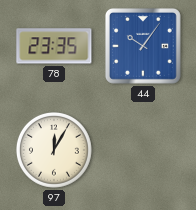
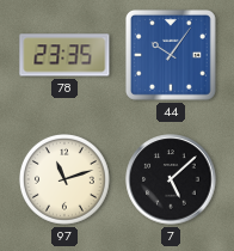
97: 12:05 -> 11:12 (66, 180)
7: none -> 5:08 (171, 179)
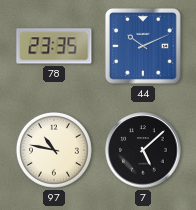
44: 10:06 -> 10:11 (143, 46)
97: 11:12 -> 10:47 (55, 151)
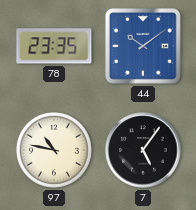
44: 10:11 -> 10:09 (143, 46)
7: 5:08 -> 5:06 (143, 150)
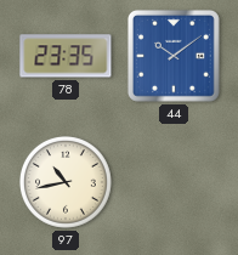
97: 10:47 -> 10:43 (67, 183)
7: 5:06 -> none (143, 150)
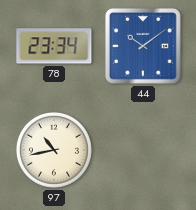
78: 23:35 -> 23:34 (54, 46)
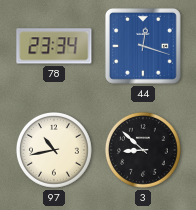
44: 10:09 -> 12:18 (143, 46)
3: none -> 8:52 (144, 151)
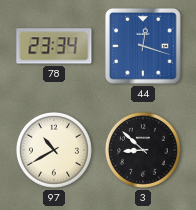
97: 10:43 -> 10:40 (55, 151)
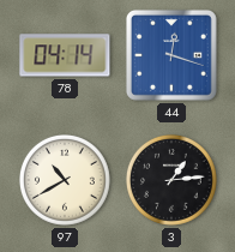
78: 23:34 -> 04:14 (65, 55)
3: 8:52 -> 1:14 (173, 181)
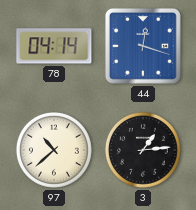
97: 10:40 -> 10:38 (55, 151)
